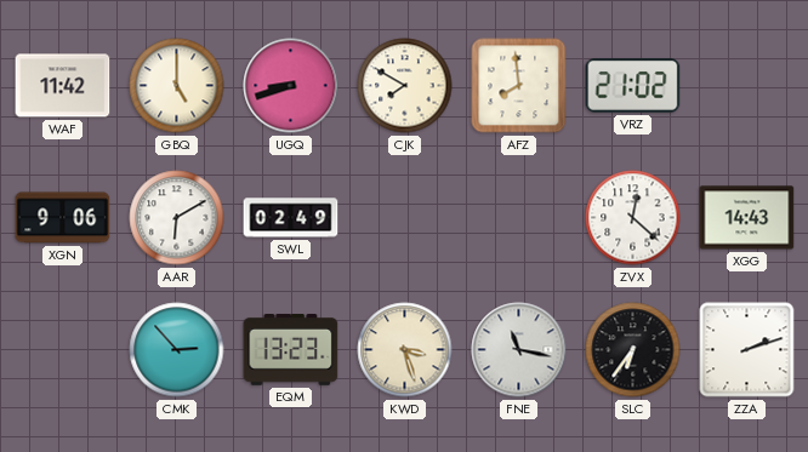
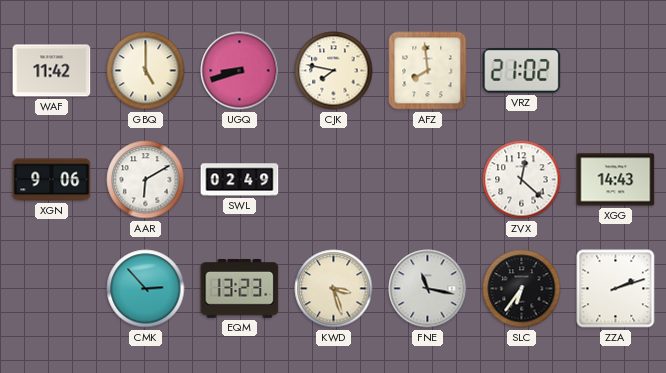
CJK: 7:50 -> 7:47 (334, 71)
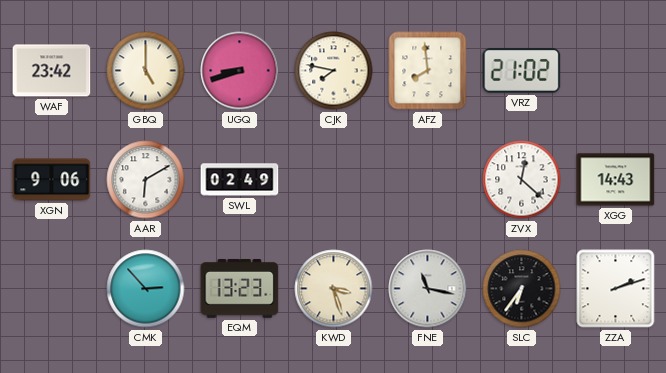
WAF: 11:42 -> 23:42 (52, 71)
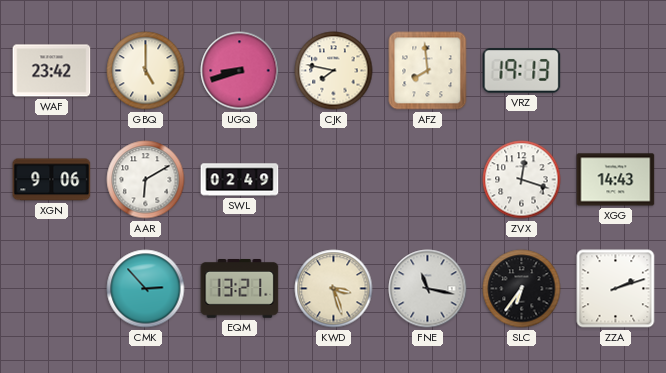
VRZ: 21:02 -> 19:13 (522, 71)
ZVX: 12:22 -> 12:18 (522, 180)
EQM: 13:23 -> 13:21 (240, 289)
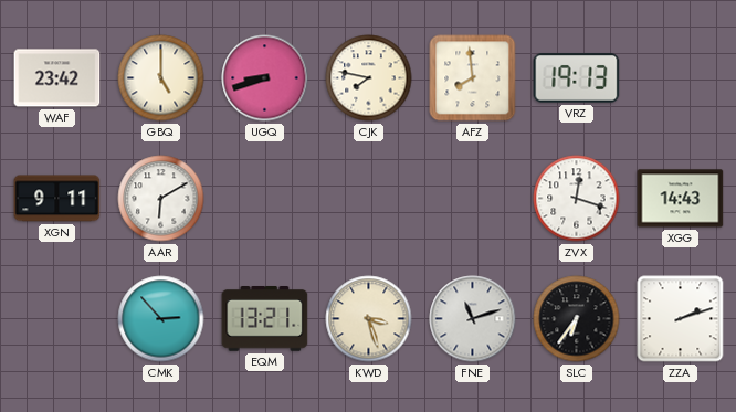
XGN: 9:06 -> 9:11 (57, 199)
SWL: 02:49 -> none (240, 180)
FNE: 11:17 -> 11:12 (473, 319)
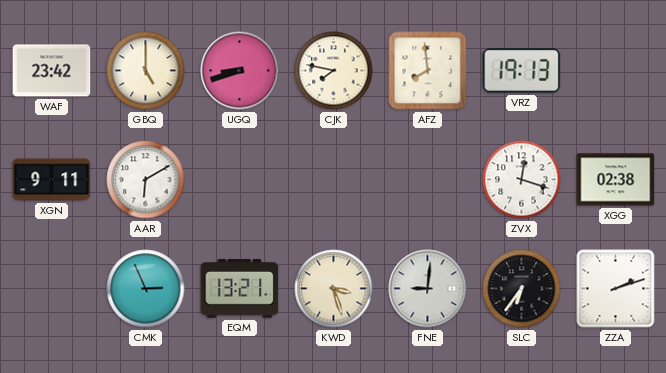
XGG: 14:43 -> 02:38 (616, 180)
CMK: 2:53 -> 2:56 (146, 289)
FNE: 11:12 -> 9:01 (428, 289)
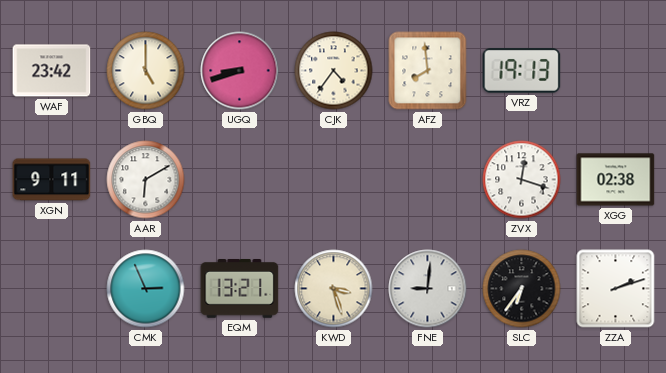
CJK: 7:47 -> 4:36 (334, 71)
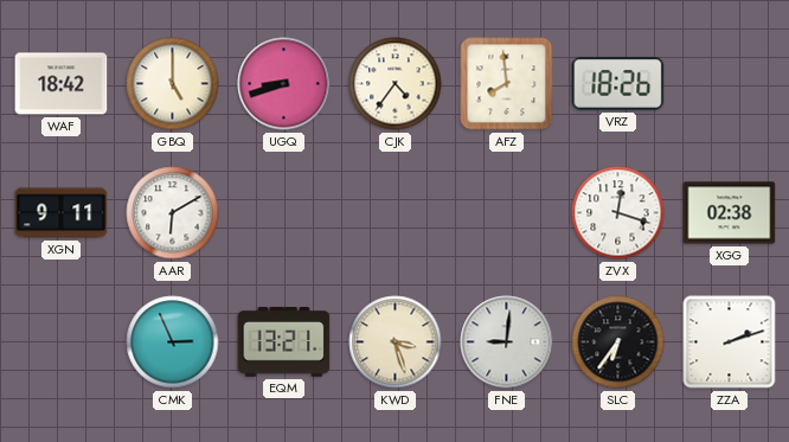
WAF: 23:42 -> 18:42 (62, 84)
VRZ: 19:13 -> 18:26 (618, 84)
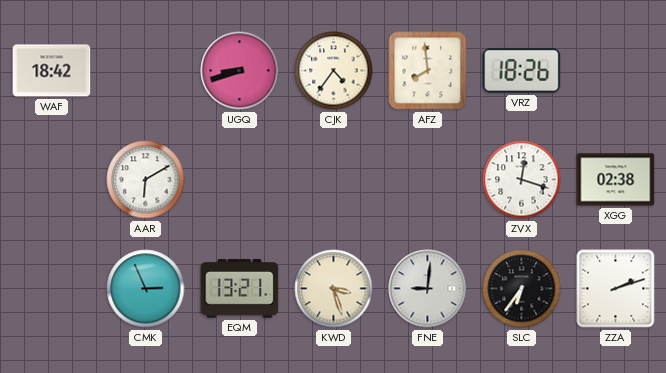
GBQ: 5:00 -> none (173, 84)
XGN: 9:11 -> none (62, 213)
